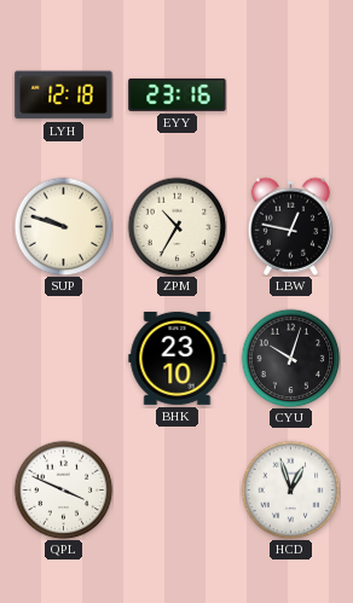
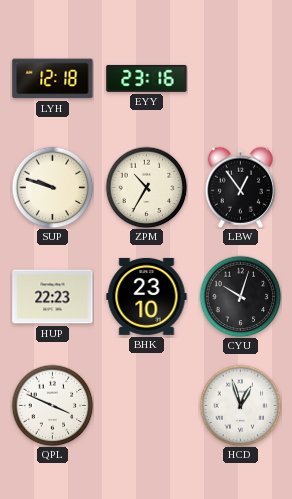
LBW: 12:47 -> 12:54 (240, 187)
HUP: none -> 22:23 (53, 297)
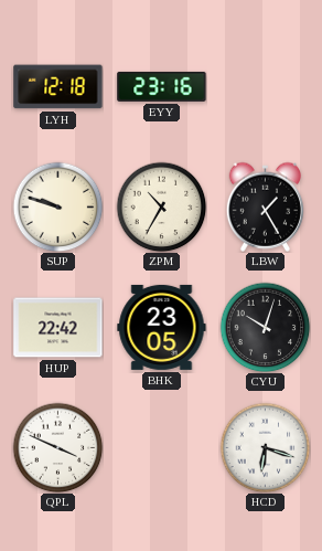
LBW: 12:54 -> 1:25 (265, 206)
HUP: 22:23 -> 22:42 (58, 328)
BHK: 23:10 -> 23:05 (162, 327)
HCD: 12:57 -> 6:18 (265, 447)
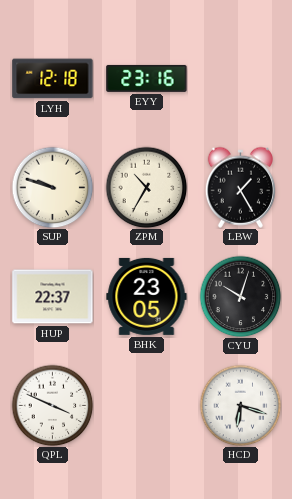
HUP: 22:42 -> 22:37 (53, 297)
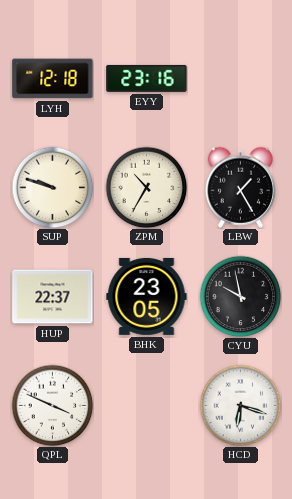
CYU: 10:03 -> 9:58 (240, 296)
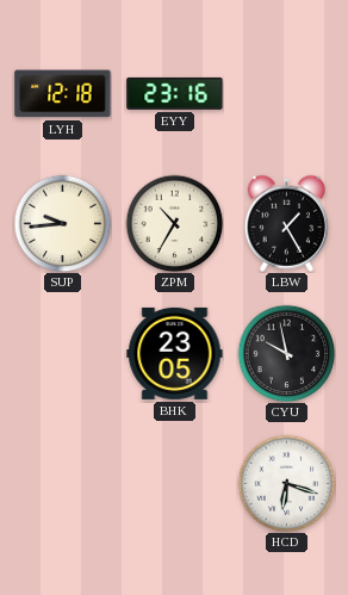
SUP: 9:48 -> 9:44 (62, 223)
HUP: 22:37 -> none (53, 297)
QPL: 3:49 -> none (52, 405)
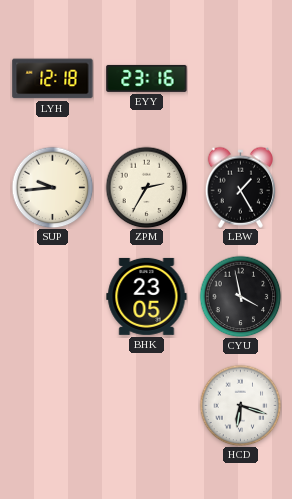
ZPM: 10:35 -> 2:35 (146, 187)
CYU: 9:58 -> 3:58 (240, 296)
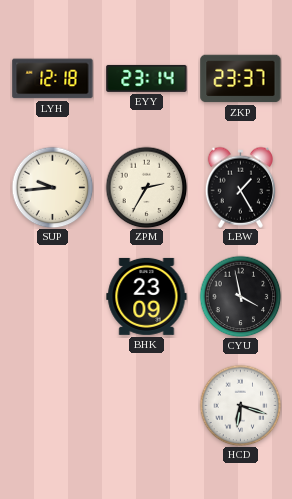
EYY: 23:16 -> 23:14 (147, 78)
ZKP: none -> 23:37 (241, 79)
BHK: 23:05 -> 23:09 (147, 296)
